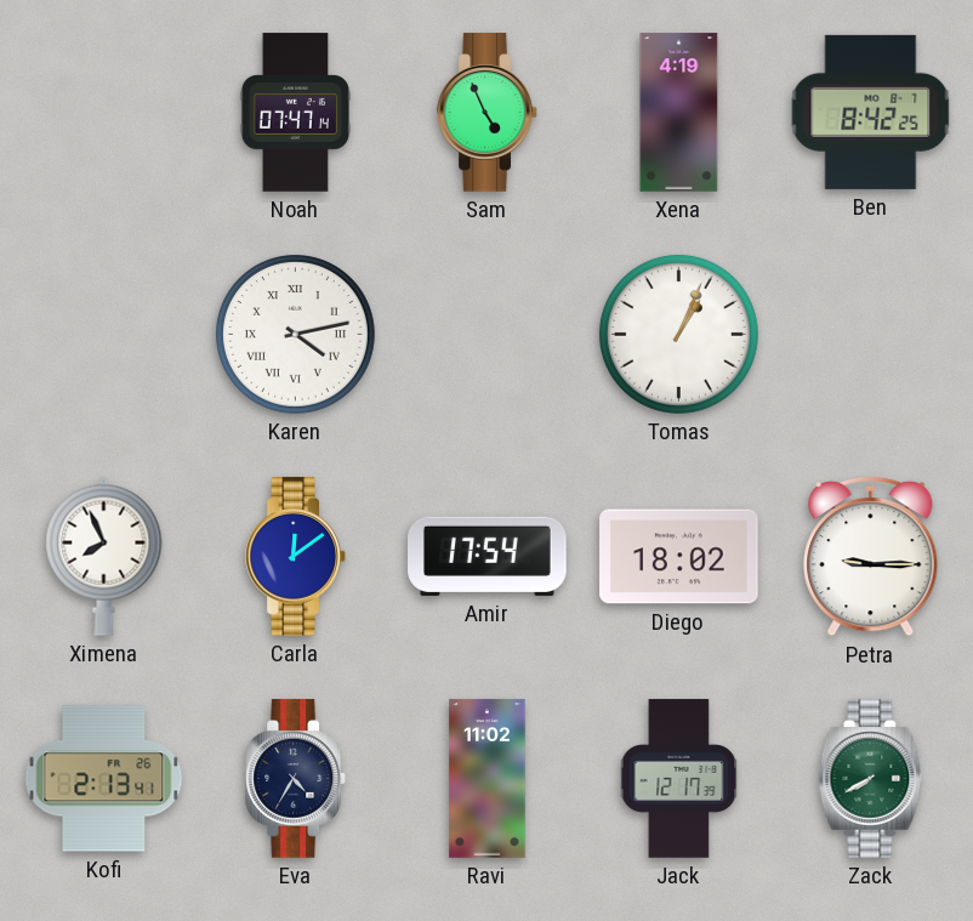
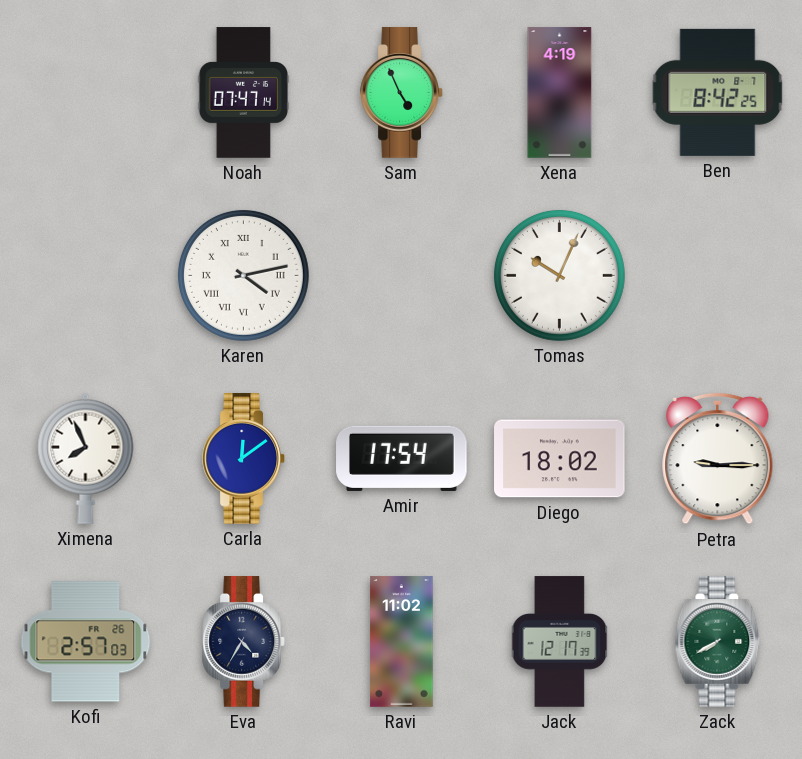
Tomas: 1:04 -> 10:04 (559, 275)
Kofi: 2:13 -> 2:57 (86, 642)
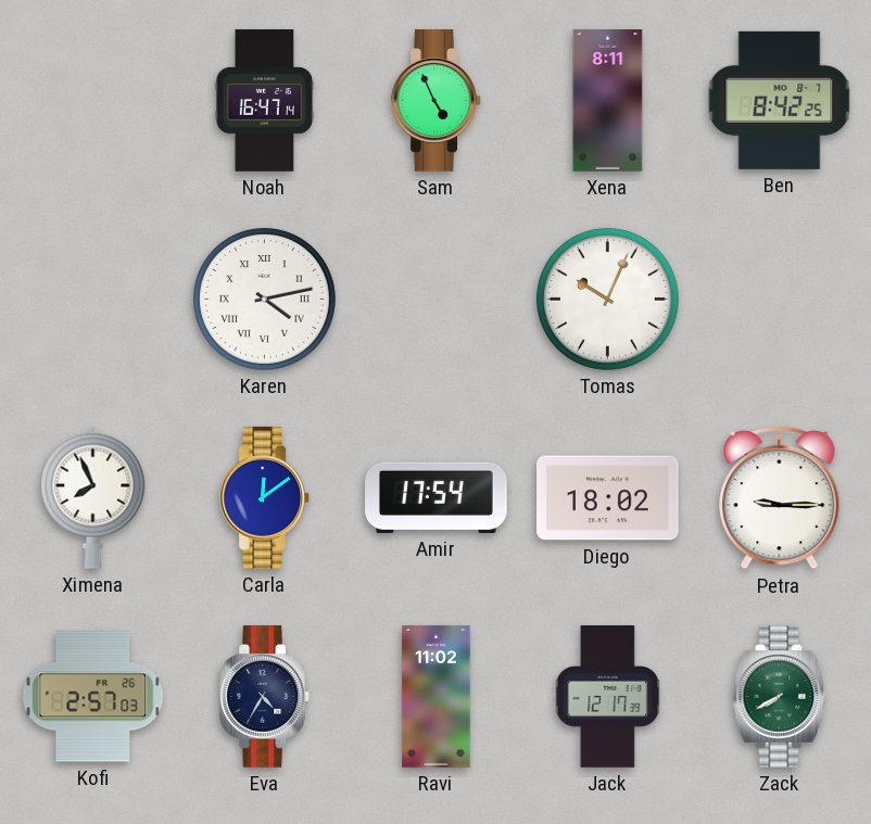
Noah: 07:47 -> 16:47 (265, 101)
Xena: 4:19 -> 8:11 (608, 101)
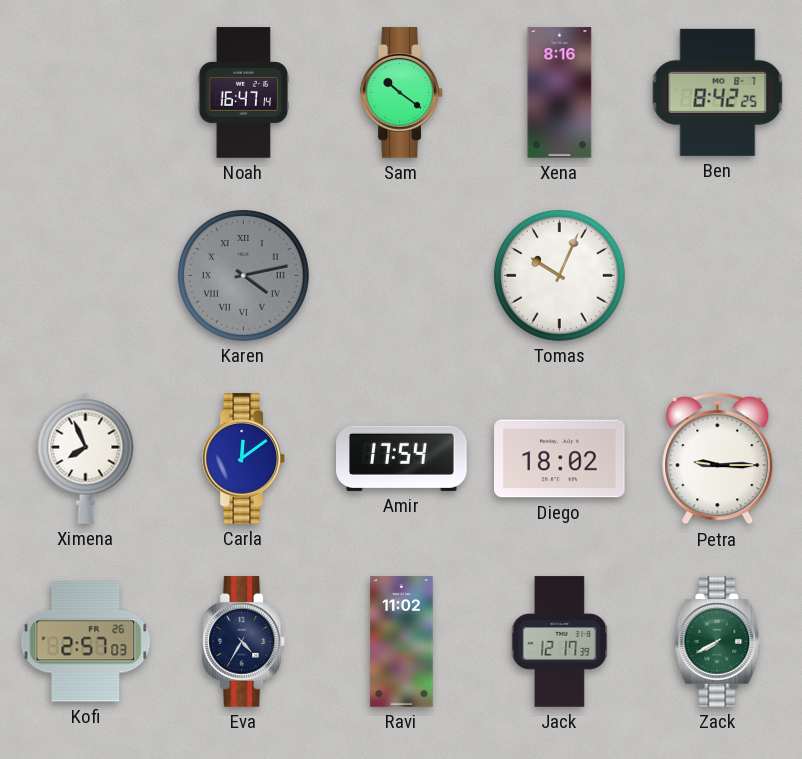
Sam: 4:56 -> 10:21 (402, 93)
Xena: 8:11 -> 8:16 (560, 93)
Karen dial: white -> grey (243, 275)
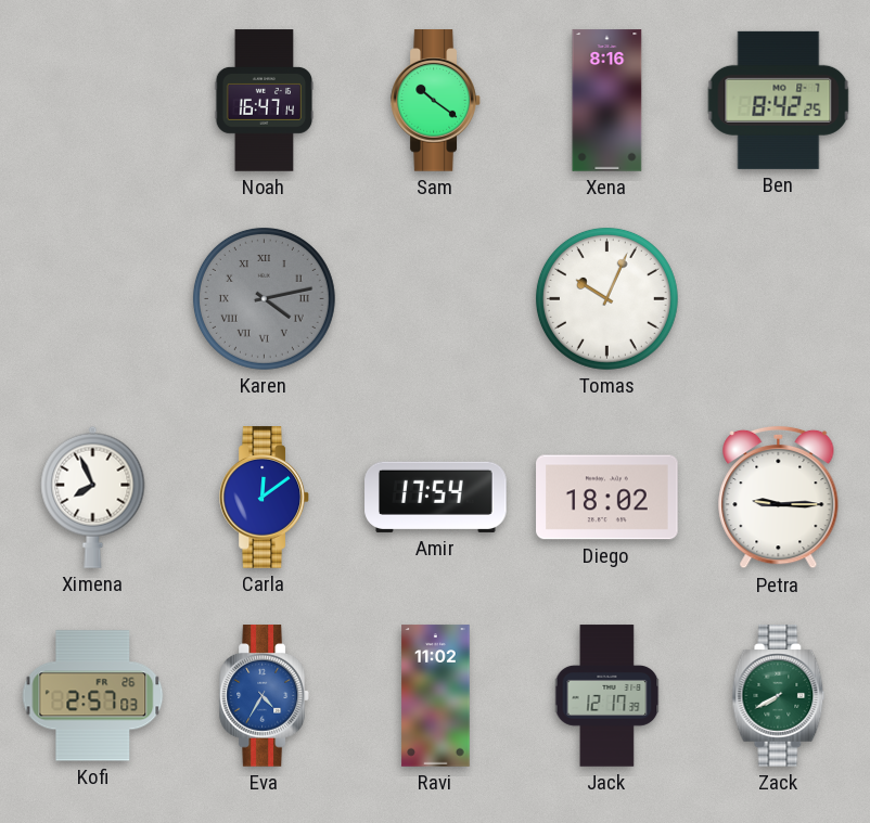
Eva dial: navy -> blue (265, 696)
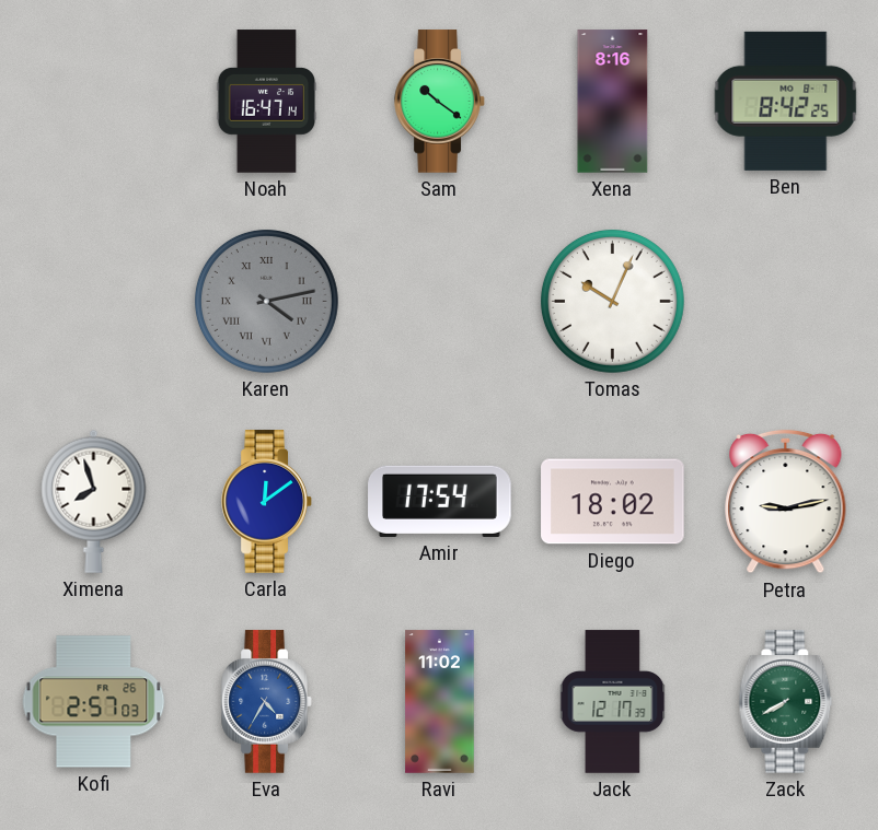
Ximena: 7:56 -> 7:57 (94, 501)
Petra: 9:15 -> 9:13 (786, 502)
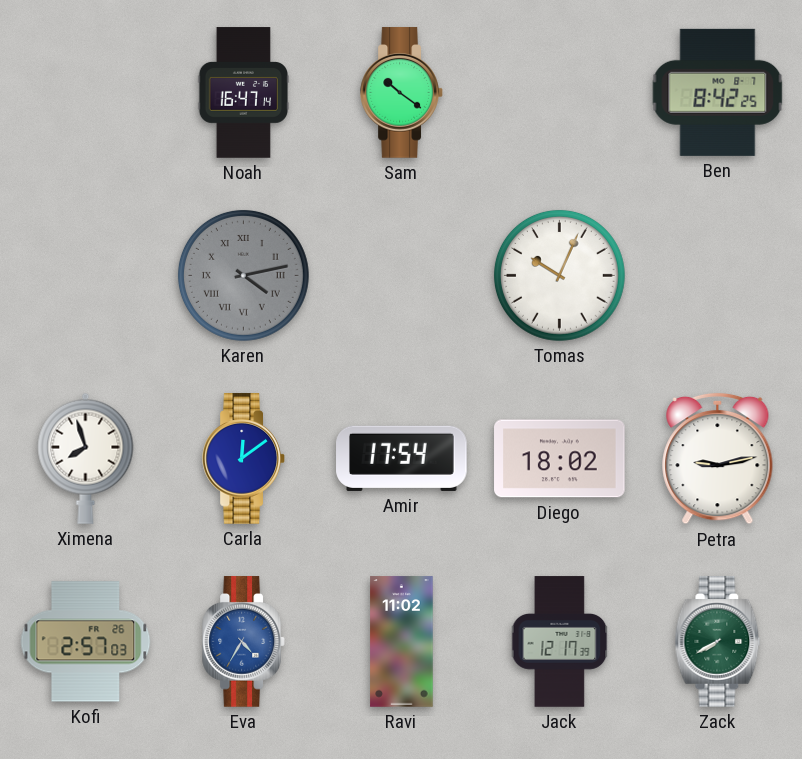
Xena: 8:16 -> none (613, 102)
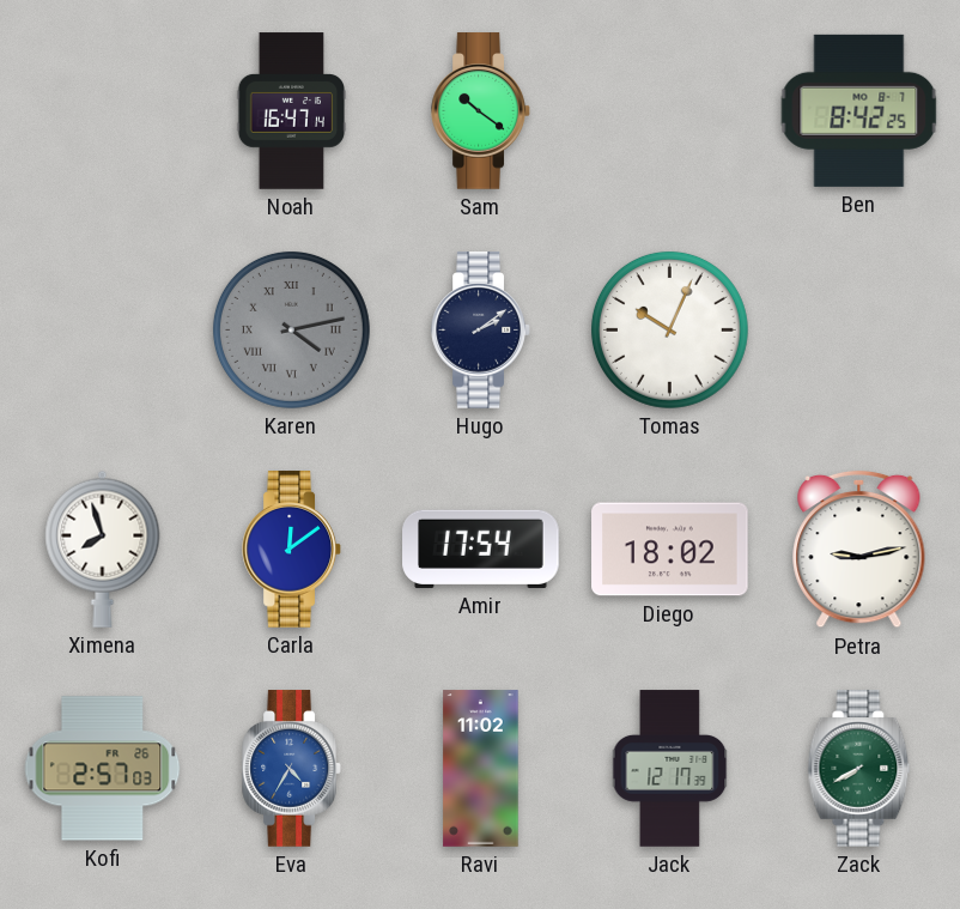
Hugo: none -> 2:09 (481, 331)
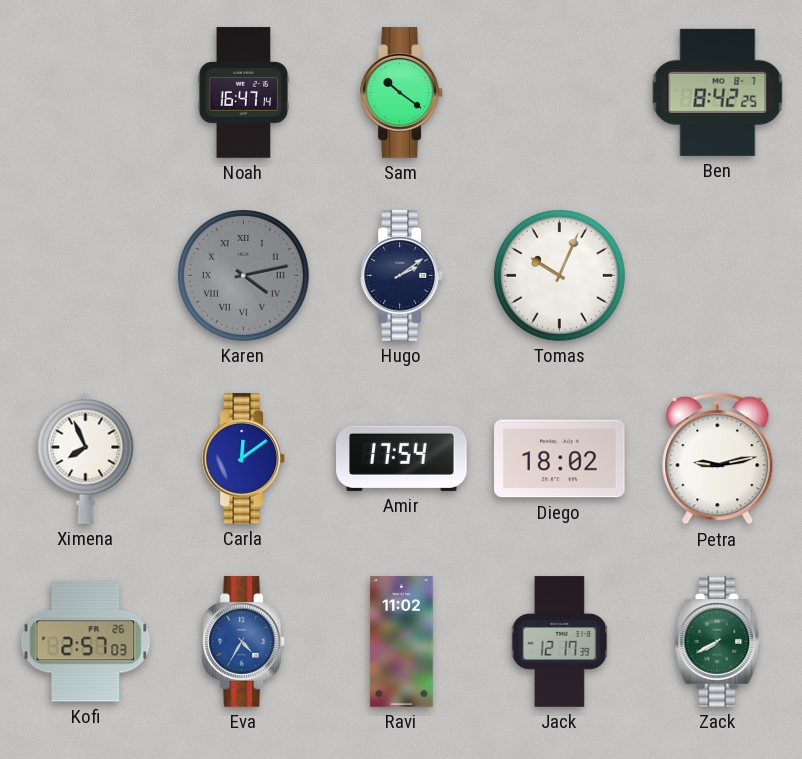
Ximena: 7:57 -> 7:56 (86, 458)
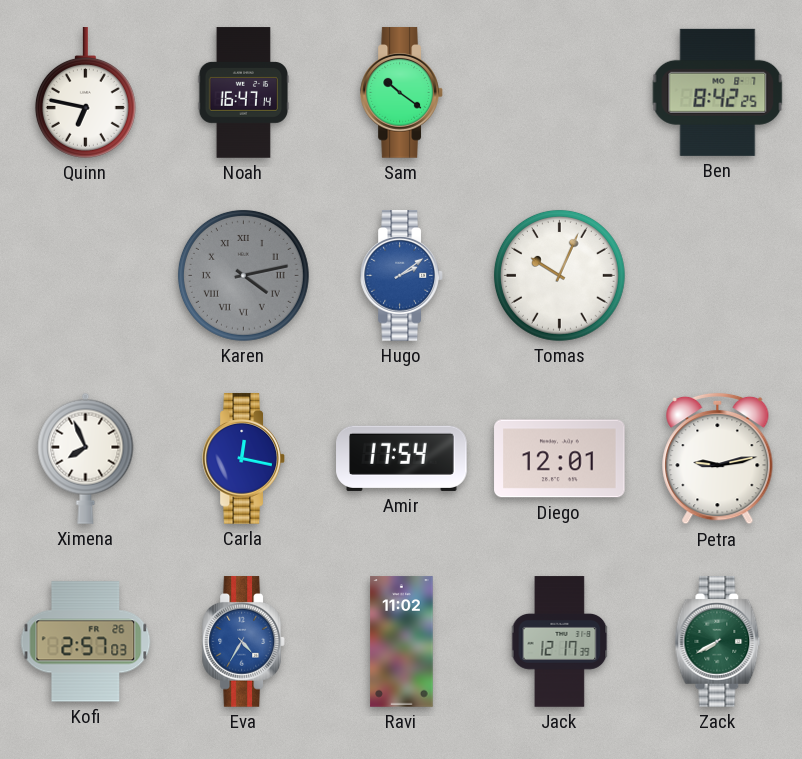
Quinn: none -> 6:47 (85, 93)
Hugo dial: navy -> blue (402, 276)
Carla: 12:09 -> 12:17 (244, 459)
Diego: 18:02 -> 12:01 (560, 459)
